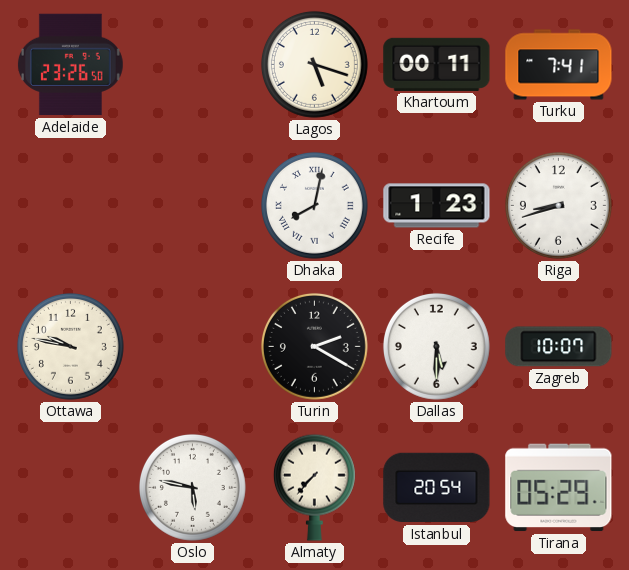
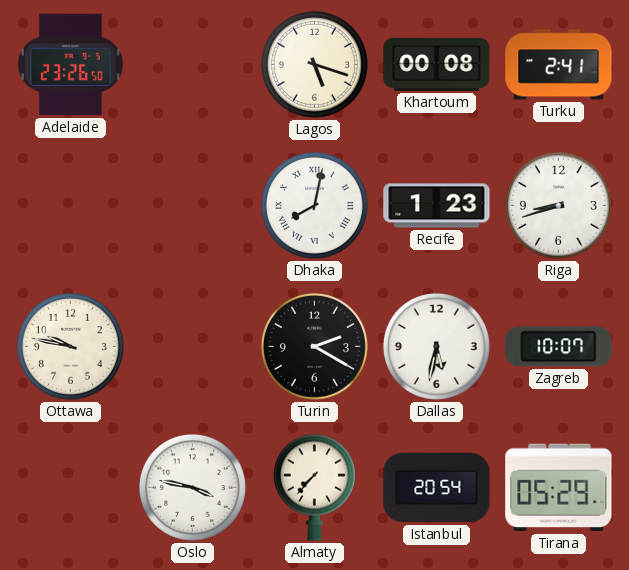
Khartoum: 00:11 -> 00:08 (437, 64)
Turku: 7:41 -> 2:41 (559, 65)
Dallas: 5:30 -> 5:32 (436, 346)
Oslo: 5:47 -> 3:47 (192, 487)
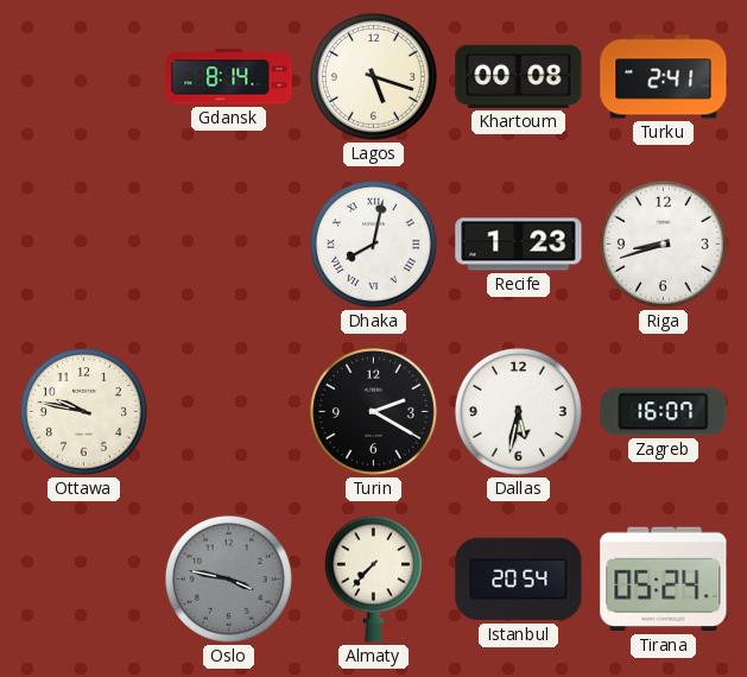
Adelaide: 23:26 -> none (70, 65)
Gdansk: none -> 8:14 (229, 77)
Zagreb: 10:07 -> 16:07 (664, 412)
Oslo dial: white -> grey (228, 578)
Tirana: 05:29 -> 05:24 (664, 580)
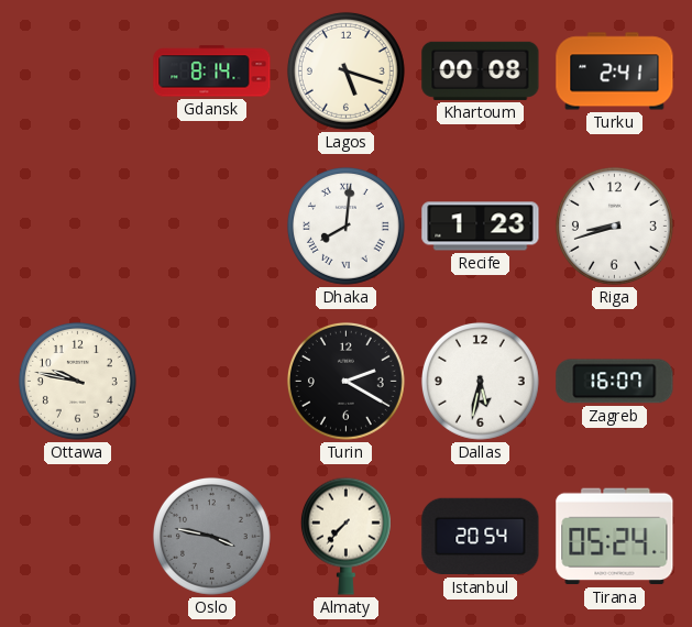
Dhaka: 8:02 -> 8:01 (345, 226)
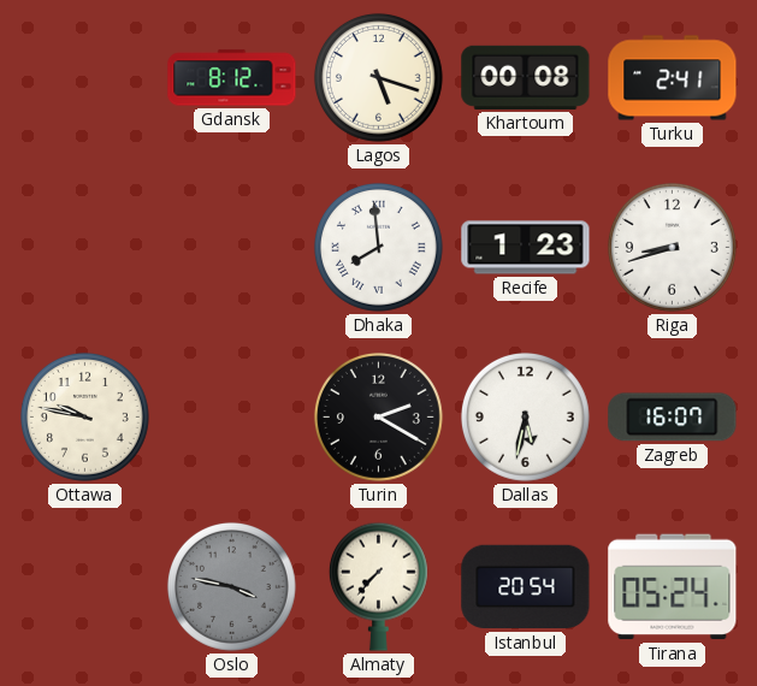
Gdansk: 8:14 -> 8:12 (232, 78)
Dhaka: 8:01 -> 7:59 (378, 247)
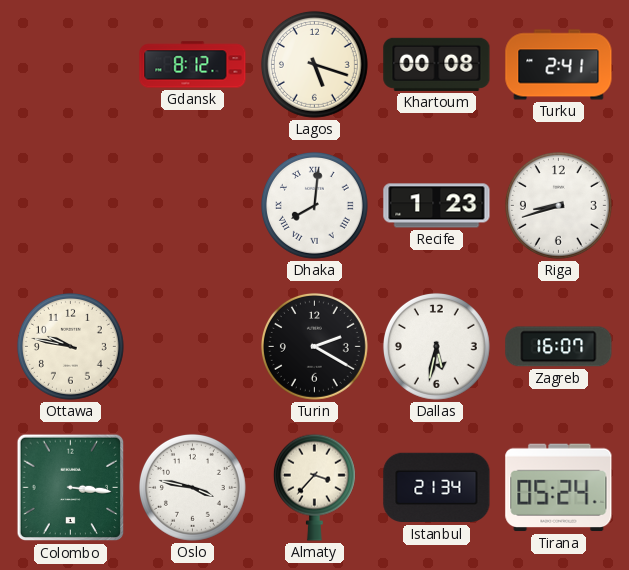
Dhaka: 7:59 -> 8:01 (314, 205)
Colombo: none -> 3:16 (71, 488)
Oslo dial: grey -> white (192, 487)
Almaty: 7:37 -> 3:37 (314, 487)
Istanbul: 20:54 -> 21:34 (437, 488)
